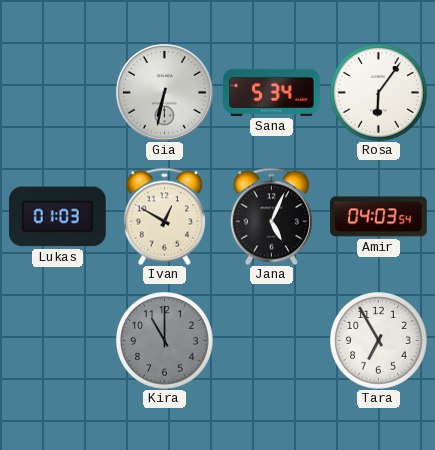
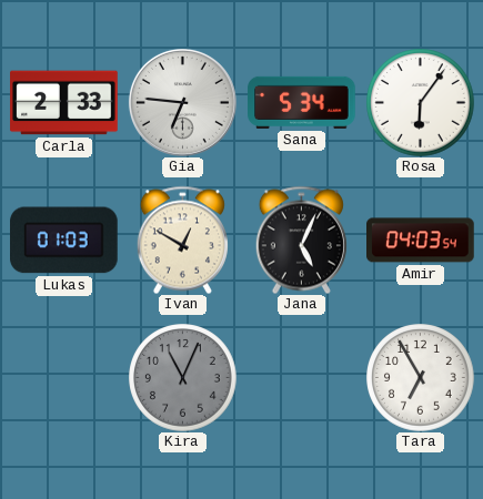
Carla: none -> 2:33 (64, 103)
Gia: 6:32 -> 6:46 (182, 102)
Kira: 11:00 -> 11:04 (183, 378)
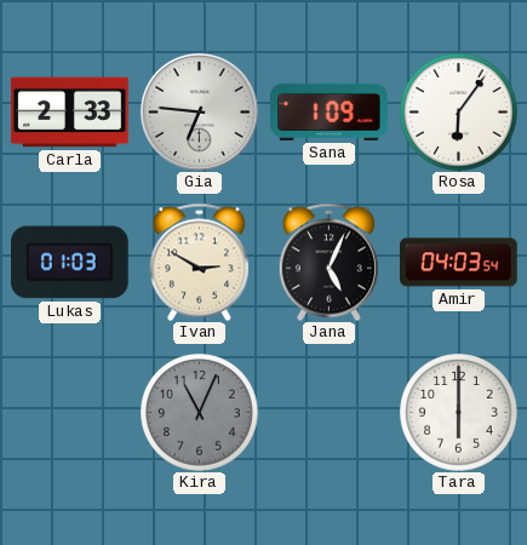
Sana: 5:34 -> 1:09 (330, 111)
Ivan: 12:50 -> 2:50 (199, 262)
Tara: 6:55 -> 6:00 (459, 413)
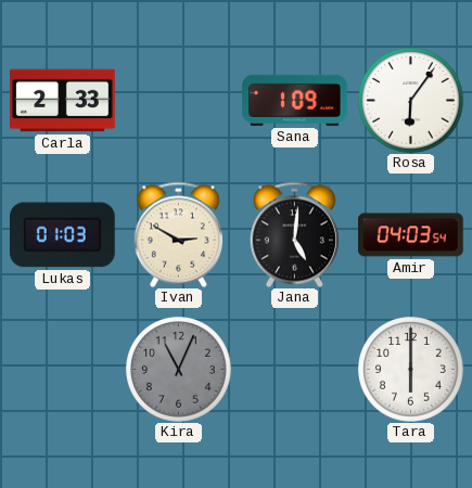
Gia: 6:46 -> none (199, 111)
Jana: 5:04 -> 5:01 (294, 234)
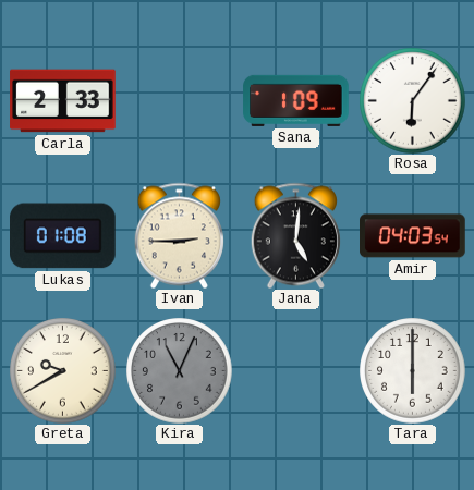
Lukas: 01:03 -> 01:08 (63, 236)
Ivan: 2:50 -> 2:45 (179, 235)
Greta: none -> 9:40 (63, 371)
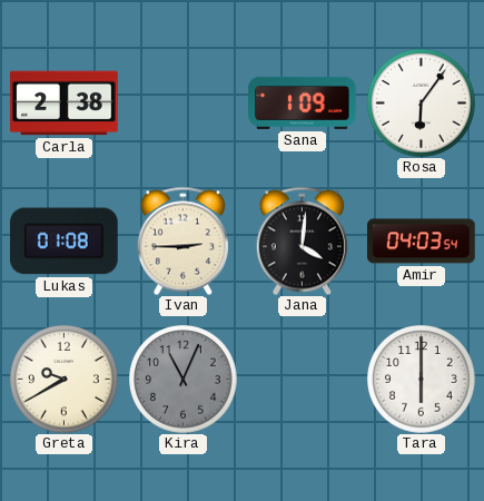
Carla: 2:33 -> 2:38 (65, 104)
Jana: 5:01 -> 4:01 (302, 240)
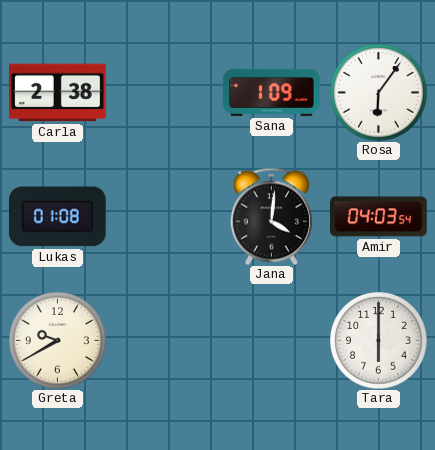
Ivan: 2:45 -> none (182, 240)
Kira: 11:04 -> none (184, 380)
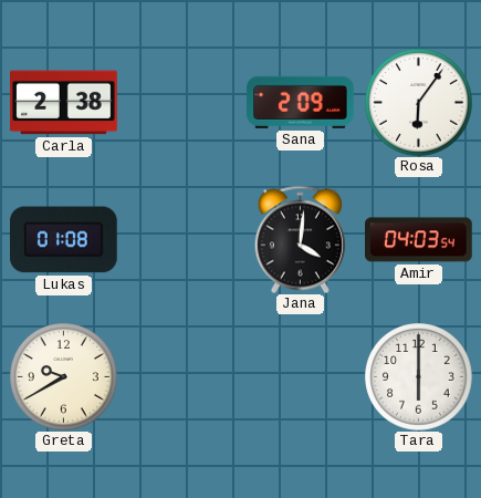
Sana: 1:09 -> 2:09 (301, 102)
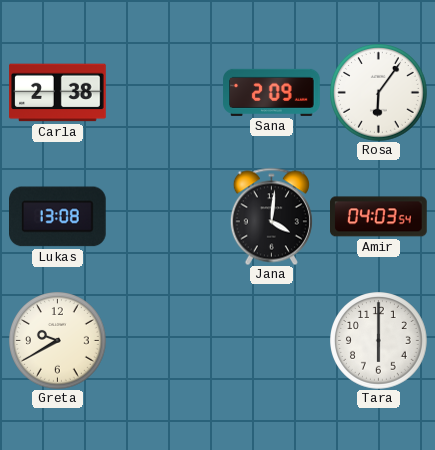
Lukas: 01:08 -> 13:08 (58, 217)
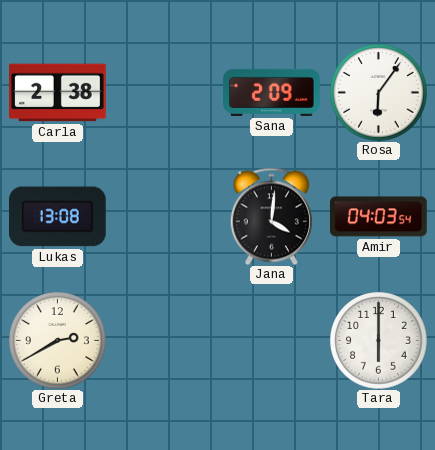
Greta: 9:40 -> 2:40 (58, 341)
